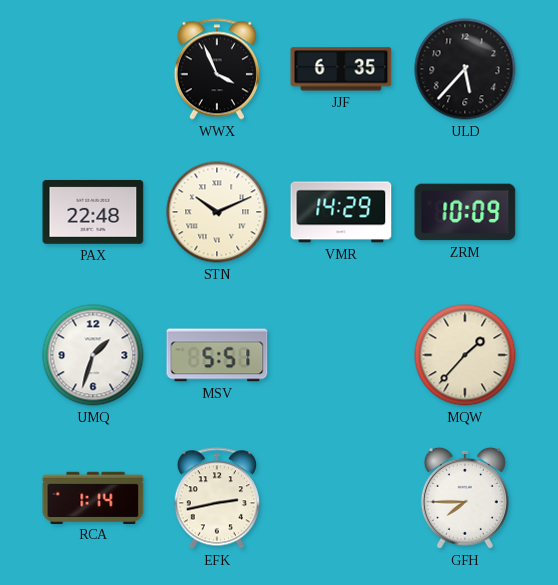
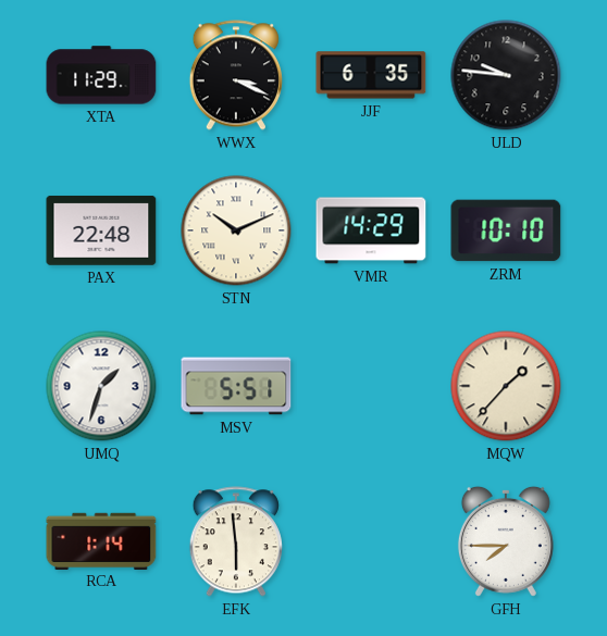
XTA: none -> 11:29 (101, 75)
WWX: 3:56 -> 3:19 (236, 75)
ULD: 5:37 -> 9:46 (506, 75)
ZRM: 10:09 -> 10:10 (506, 230)
EFK: 2:43 -> 5:59 (236, 541)
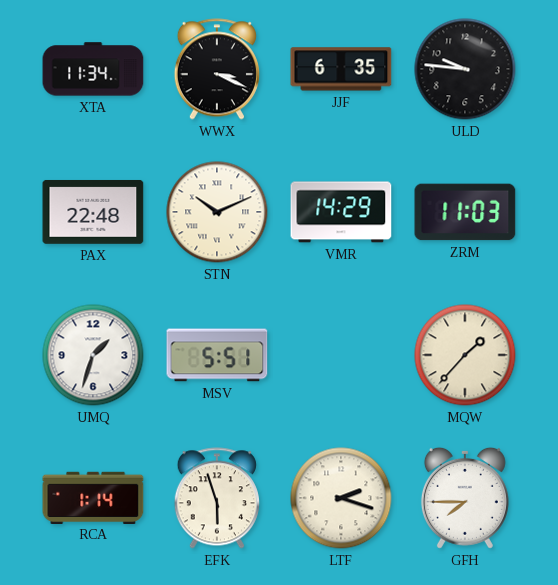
XTA: 11:29 -> 11:34 (93, 69)
ZRM: 10:10 -> 11:03 (465, 212)
EFK: 5:59 -> 5:57 (217, 498)
LTF: none -> 2:18 (341, 498)
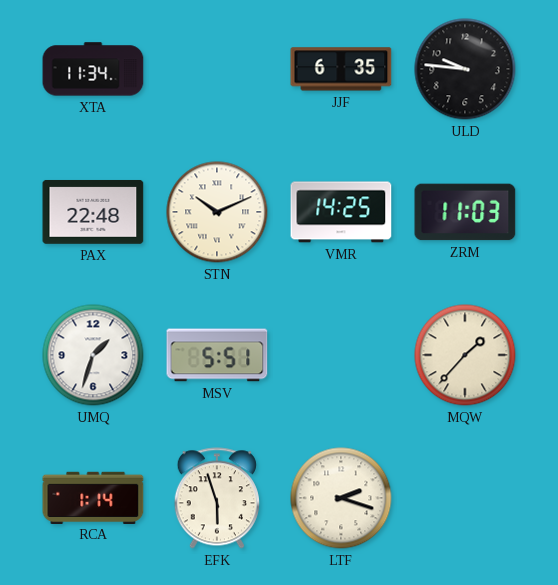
WWX: 3:19 -> none (217, 69)
VMR: 14:29 -> 14:25 (341, 212)
GFH: 7:45 -> none (465, 498)
